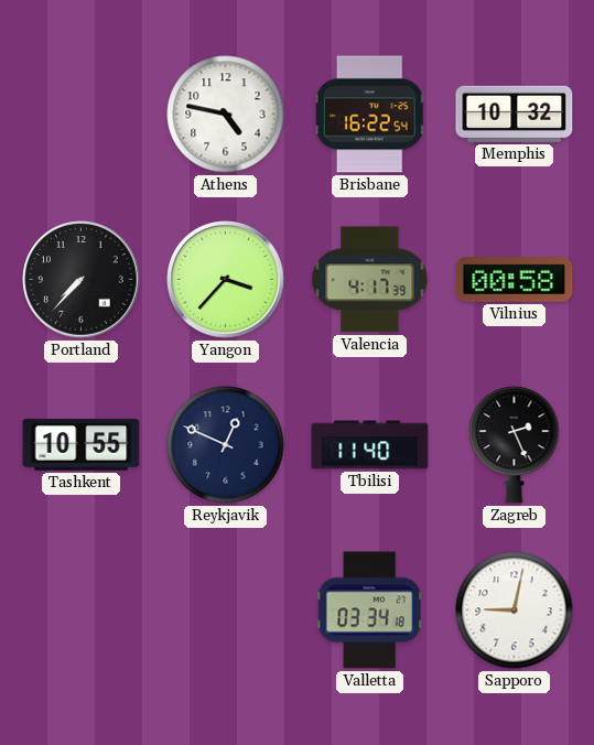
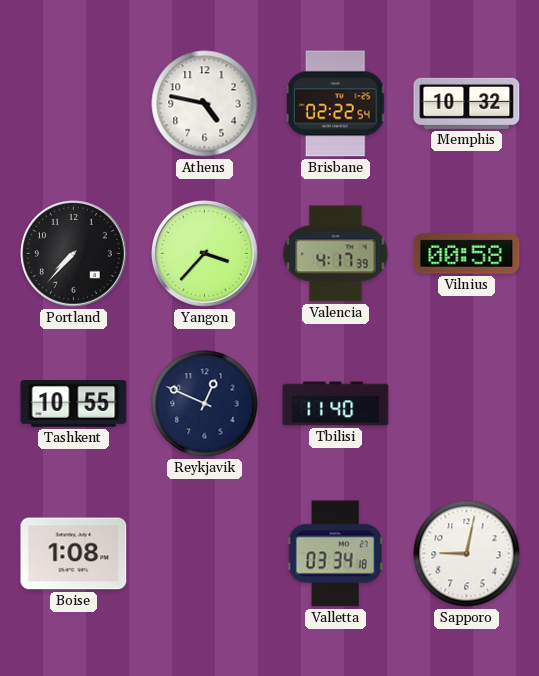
Brisbane: 16:22 -> 02:22 (336, 104)
Zagreb: 2:26 -> none (515, 444)
Boise: none -> 1:08 (74, 554)
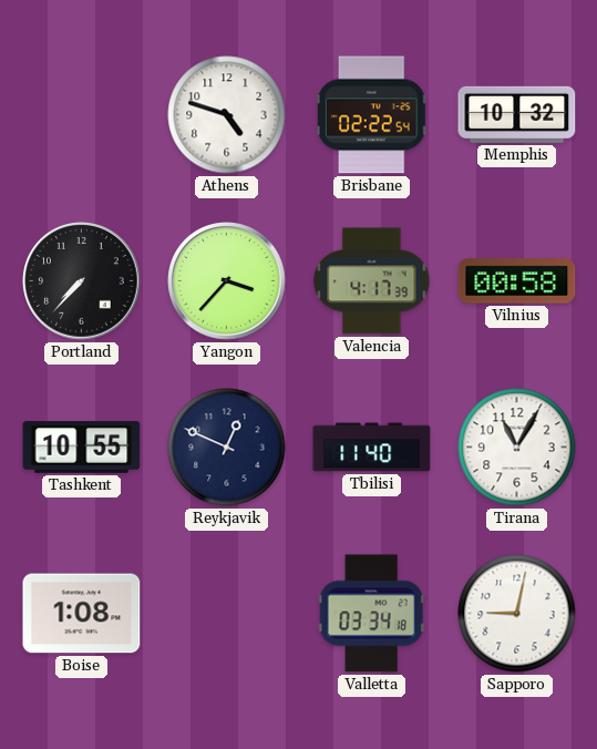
Athens: 4:47 -> 4:48 (227, 115)
Tirana: none -> 11:05 (517, 448)
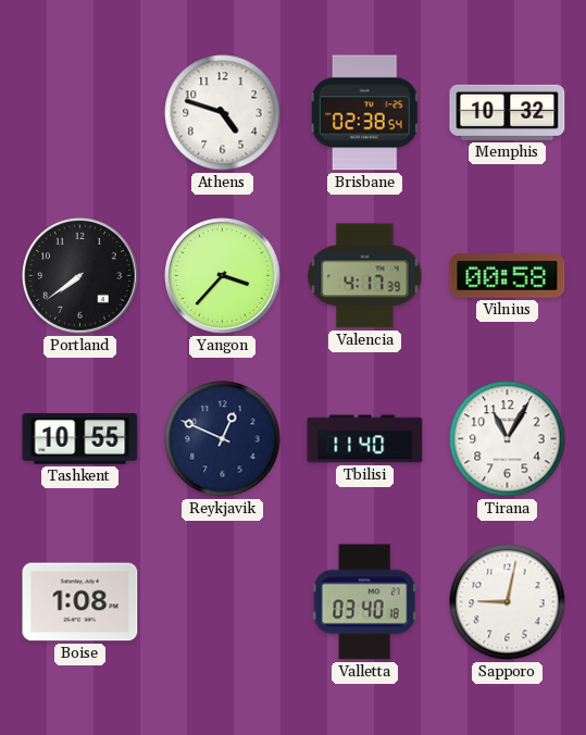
Brisbane: 02:22 -> 02:38 (365, 113)
Portland: 7:37 -> 7:39 (80, 276)
Valletta: 03:34 -> 03:40 (364, 602)
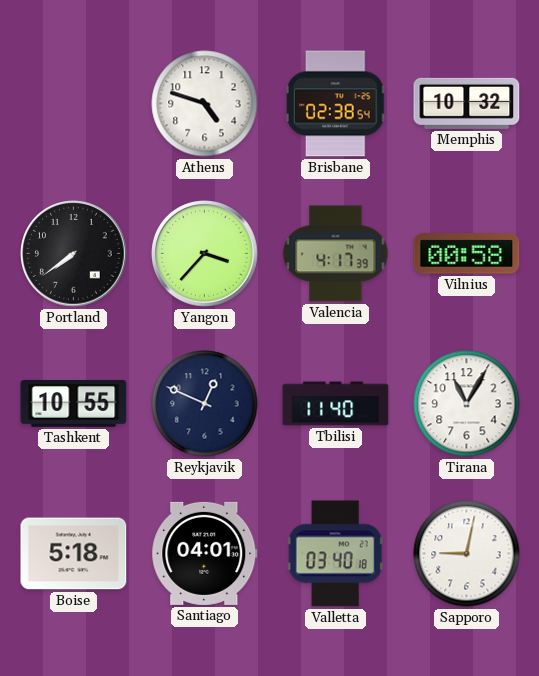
Boise: 1:08 -> 5:18 (74, 554)
Santiago: none -> 04:01 (205, 553)
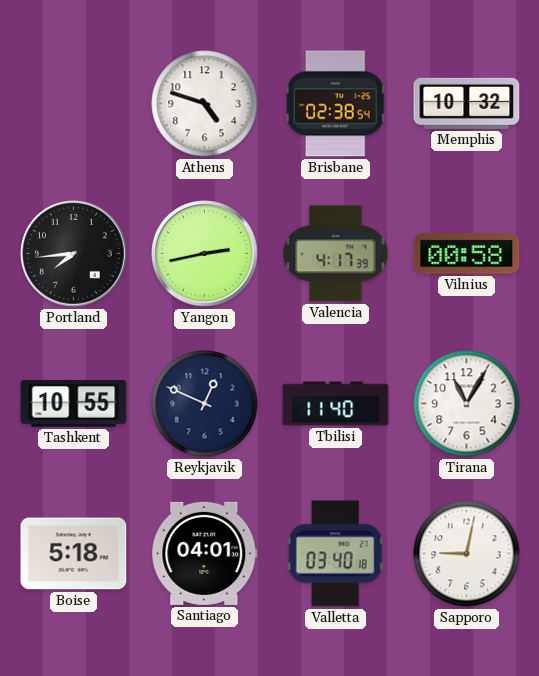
Portland: 7:39 -> 7:44 (74, 254)
Yangon: 3:37 -> 2:43 (205, 254)
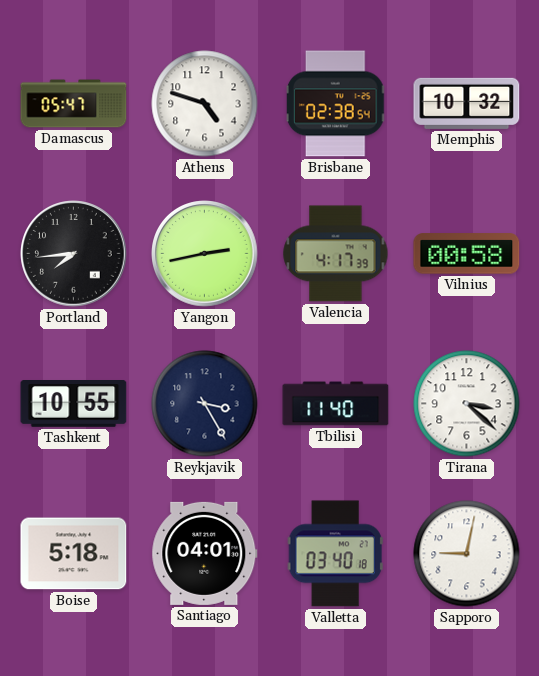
Damascus: none -> 05:47 (74, 104)
Reykjavik: 12:49 -> 3:25 (205, 404)
Tirana: 11:05 -> 3:22 (467, 404)
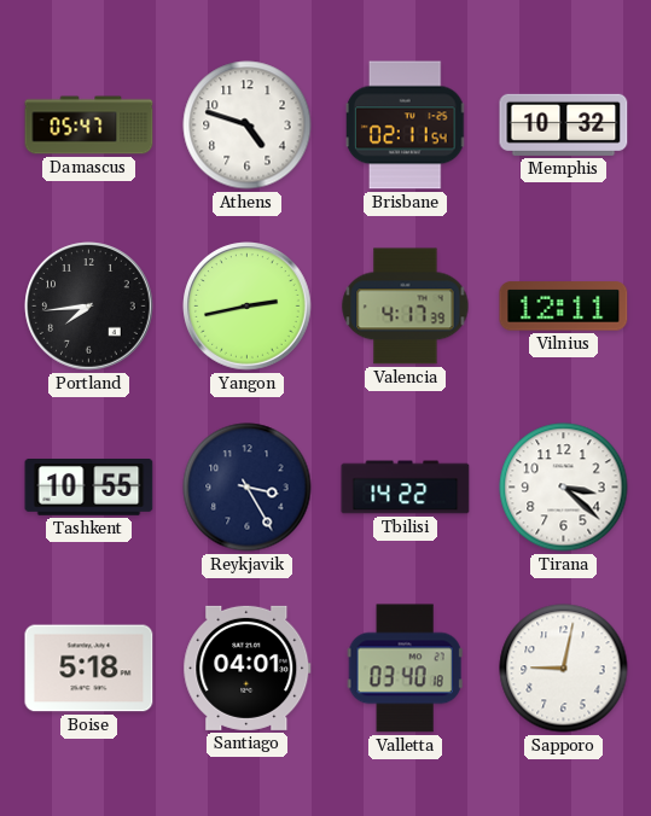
Brisbane: 02:38 -> 02:11 (406, 126)
Vilnius: 00:58 -> 12:11 (564, 307)
Tbilisi: 11:40 -> 14:22 (406, 488)
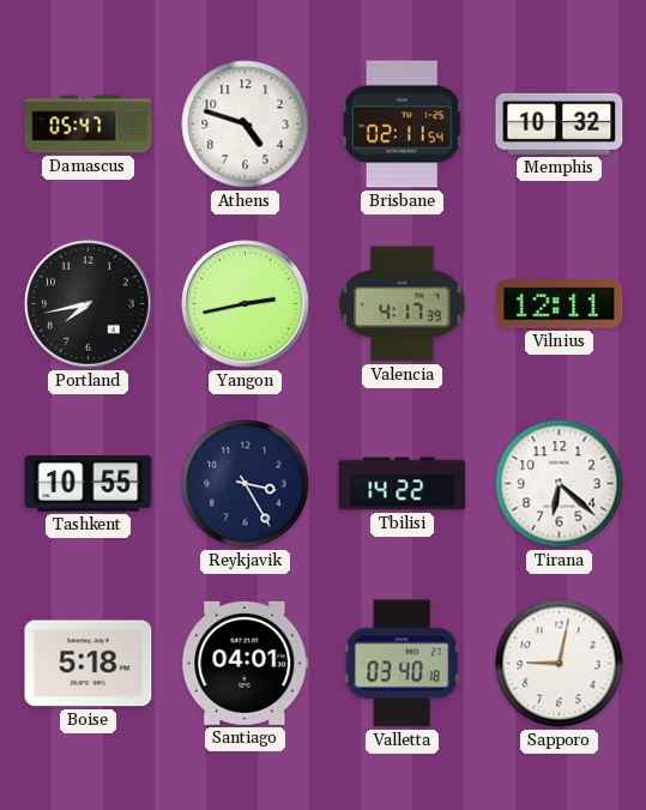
Portland: 7:44 -> 7:43 (89, 304)
Tirana: 3:22 -> 6:22 (560, 484)
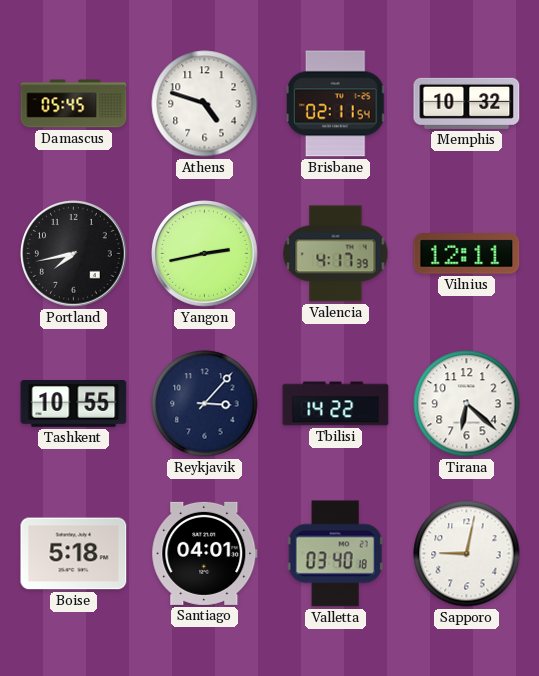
Damascus: 05:47 -> 05:45 (74, 104)
Reykjavik: 3:25 -> 3:07 (205, 404)
